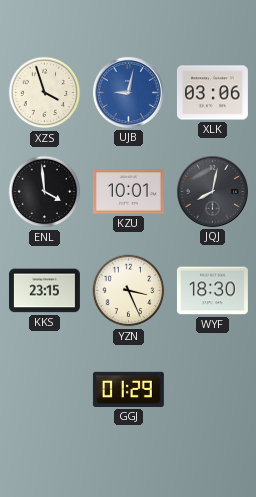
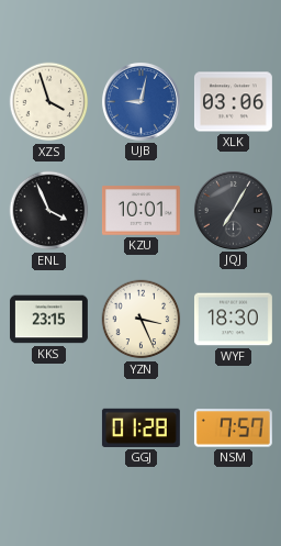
ENL: 3:59 -> 3:56 (49, 211)
JQJ: 8:02 -> 7:05 (233, 210)
GGJ: 01:29 -> 01:28 (140, 427)
NSM: none -> 7:57 (233, 428)
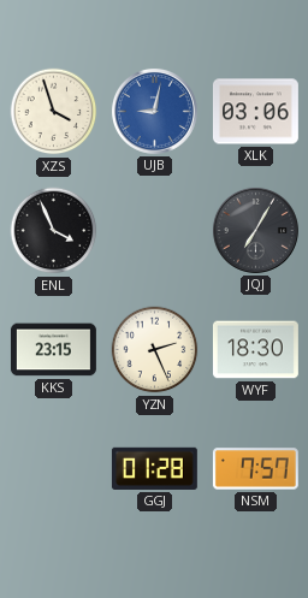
KZU: 10:01 -> none (140, 211)
YZN: 3:26 -> 2:26 (155, 350)
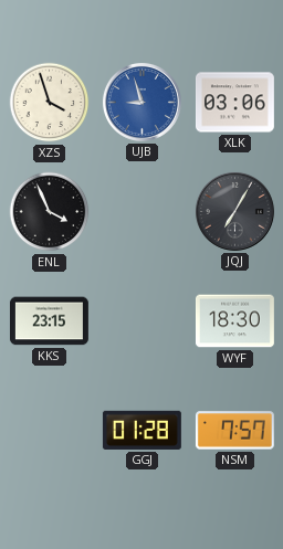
UJB: 9:02 -> 8:57 (141, 102)
YZN: 2:26 -> none (155, 350)
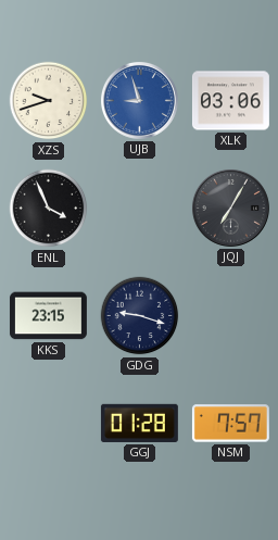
XZS: 3:57 -> 9:42 (49, 101)
GDG: none -> 9:18 (140, 316)
WYF: 18:30 -> none (234, 321)
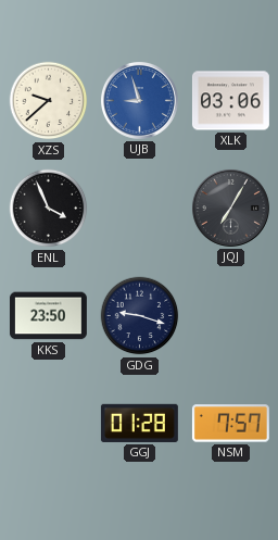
XZS: 9:42 -> 9:38 (49, 101)
KKS: 23:15 -> 23:50 (48, 316)
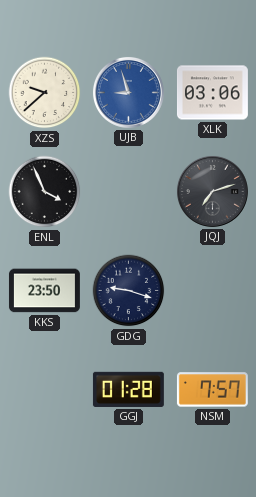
JQJ: 7:05 -> 7:12 (212, 191)
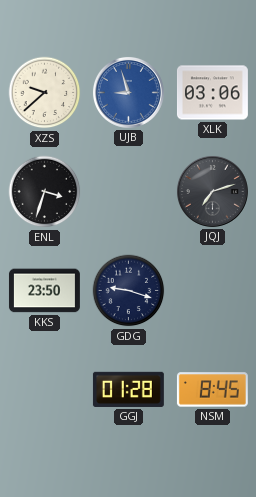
ENL: 3:56 -> 3:33 (45, 192)
NSM: 7:57 -> 8:45 (212, 390)
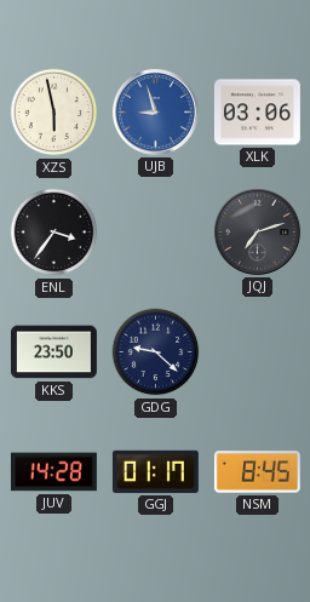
XZS: 9:38 -> 5:58 (54, 113)
ENL: 3:33 -> 3:36 (54, 233)
GDG: 9:18 -> 9:22 (156, 352)
JUV: none -> 14:28 (53, 472)
GGJ: 01:28 -> 01:17 (155, 471)
